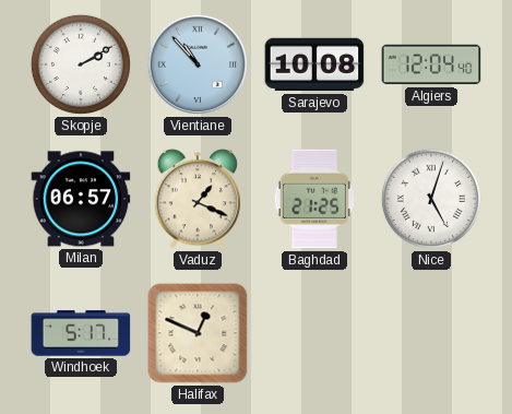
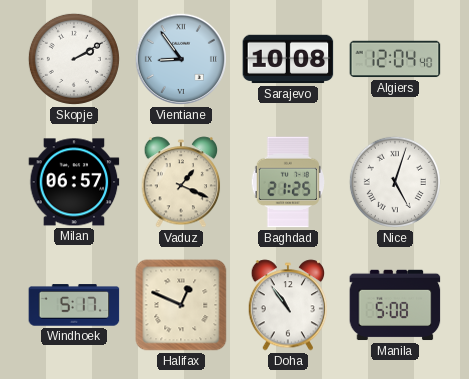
Vientiane: 10:53 -> 8:54 (181, 59)
Doha: none -> 10:54 (288, 305)
Manila: none -> 5:08 (395, 305)
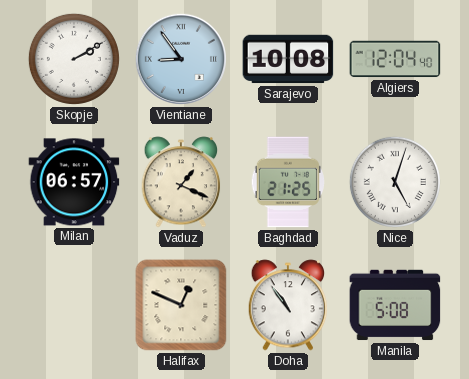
Windhoek: 5:17 -> none (74, 305)
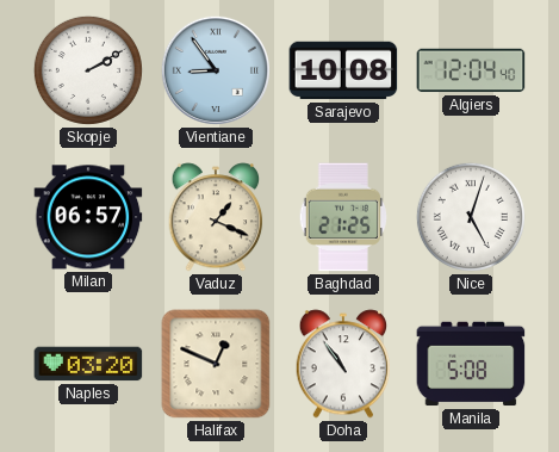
Naples: none -> 03:20 (88, 364)
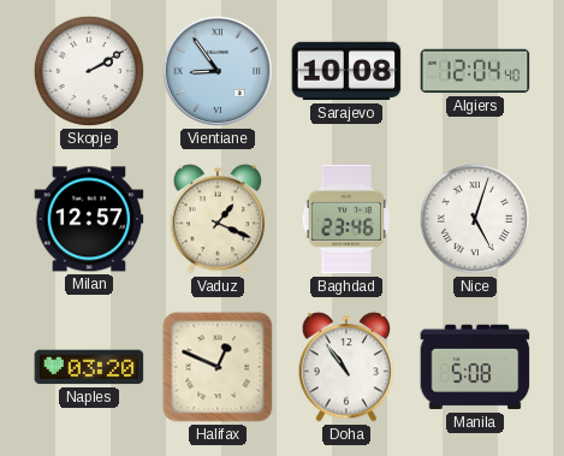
Milan: 06:57 -> 12:57 (89, 219)
Baghdad: 21:25 -> 23:46 (346, 219)
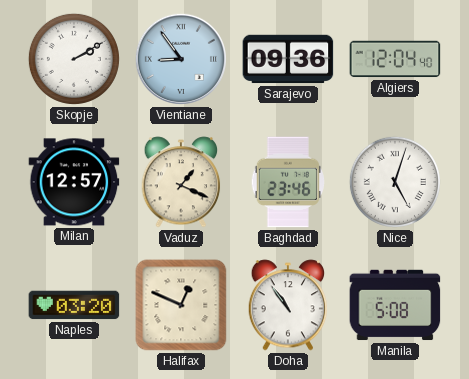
Sarajevo: 10:08 -> 09:36 (288, 59)
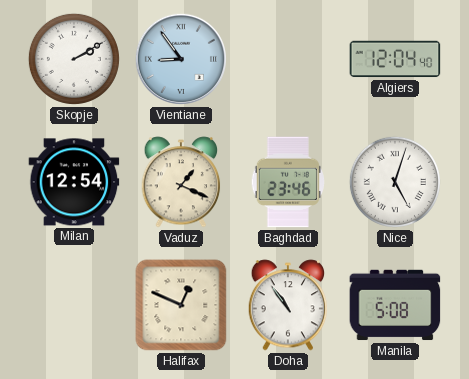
Sarajevo: 09:36 -> none (288, 59)
Milan: 12:57 -> 12:54 (74, 182)
Naples: 03:20 -> none (74, 305)
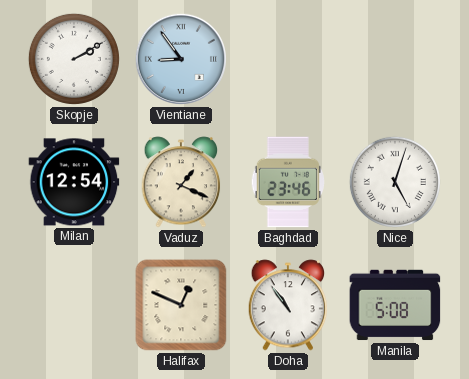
Algiers: 12:04 -> none (395, 59)
